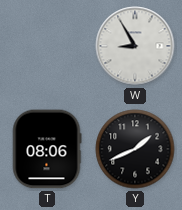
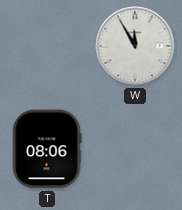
W: 8:55 -> 11:55 (135, 46)
Y: 1:41 -> none (135, 149)
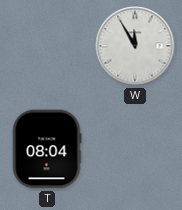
T: 08:06 -> 08:04 (47, 149)
